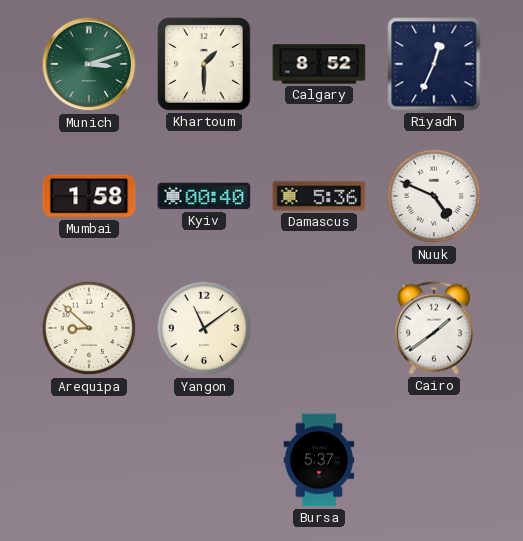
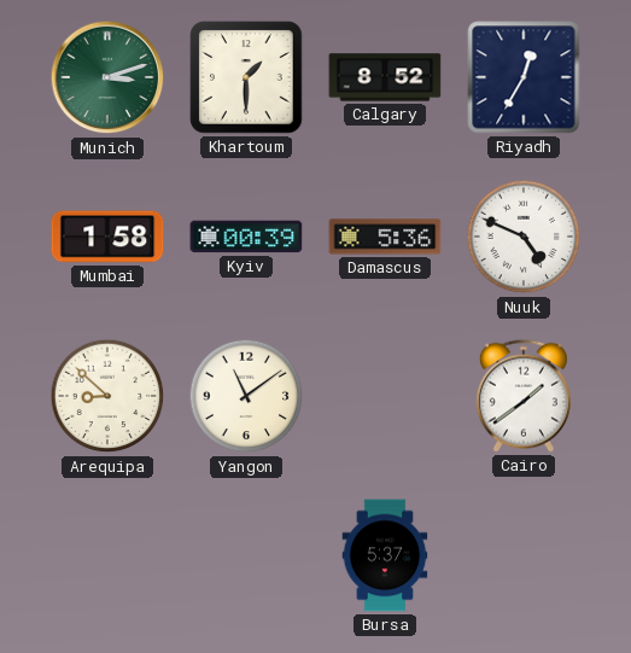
Riyadh: 12:34 -> 12:35 (524, 77)
Kyiv: 00:40 -> 00:39 (246, 237)
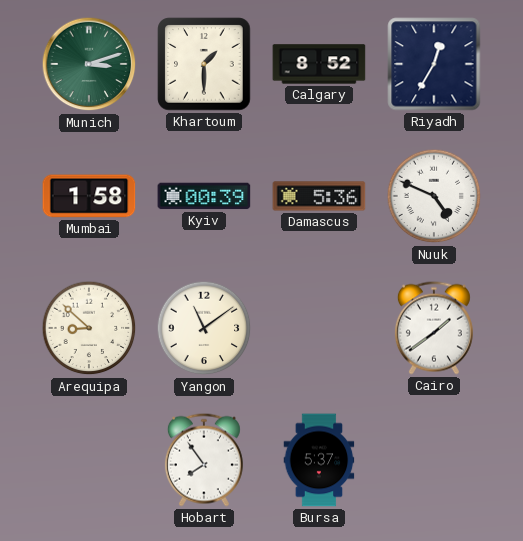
Hobart: none -> 7:54 (204, 460)
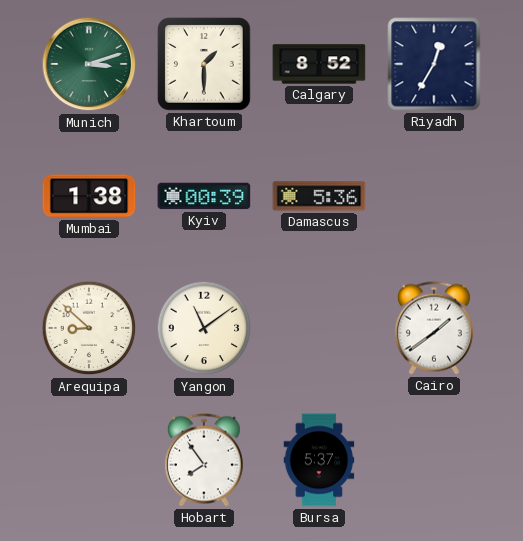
Mumbai: 1:58 -> 1:38 (89, 196)
Nuuk: 4:49 -> none (434, 196)
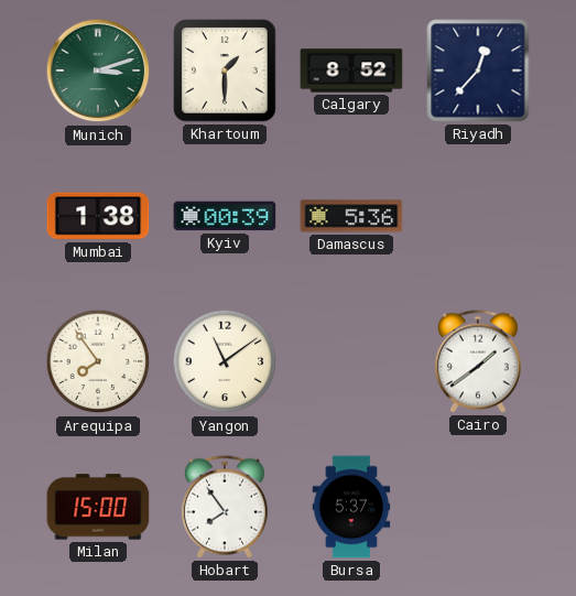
Riyadh: 12:35 -> 12:37 (478, 71)
Arequipa: 8:52 -> 7:54 (98, 361)
Milan: none -> 15:00 (98, 507)
